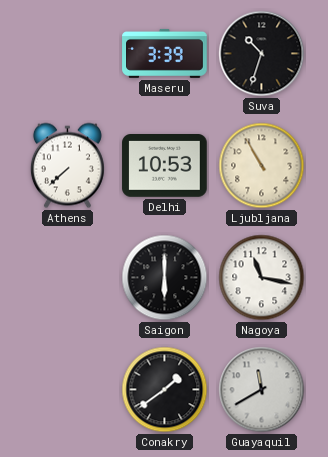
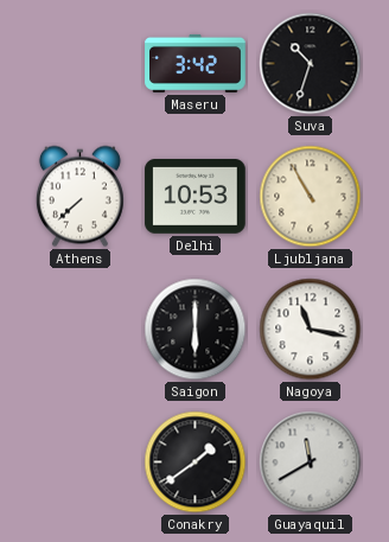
Maseru: 3:39 -> 3:42 (196, 63)
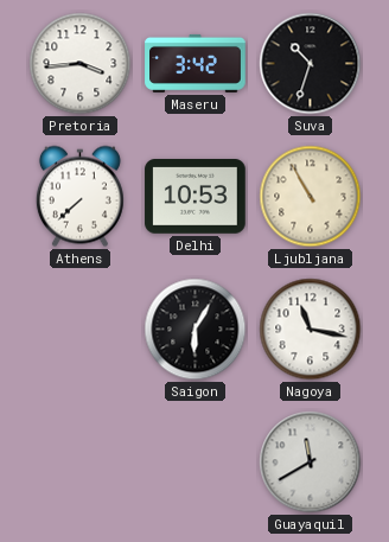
Pretoria: none -> 3:44 (81, 64)
Saigon: 6:00 -> 6:05 (196, 330)
Conakry: 1:39 -> none (196, 463)
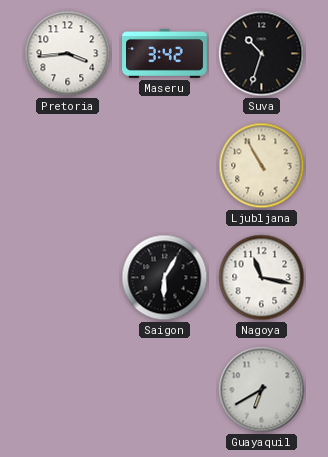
Athens: 7:38 -> none (79, 197)
Delhi: 10:53 -> none (196, 197)
Guayaquil: 11:40 -> 6:40 (262, 390)
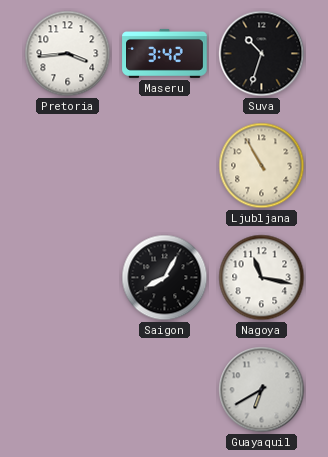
Saigon: 6:05 -> 8:05 (165, 278)
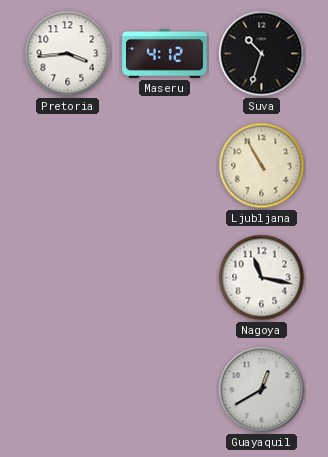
Maseru: 3:42 -> 4:12 (165, 53)
Saigon: 8:05 -> none (165, 278)
Guayaquil: 6:40 -> 12:40 (262, 390)
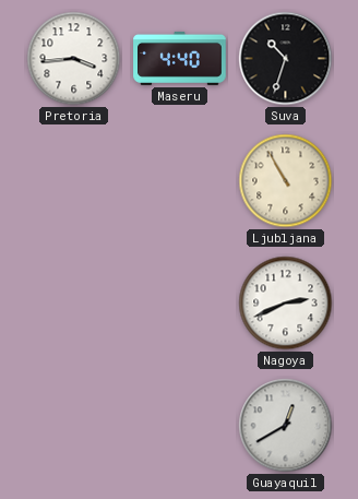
Maseru: 4:12 -> 4:40 (180, 58)
Nagoya: 11:17 -> 2:41 (286, 304)
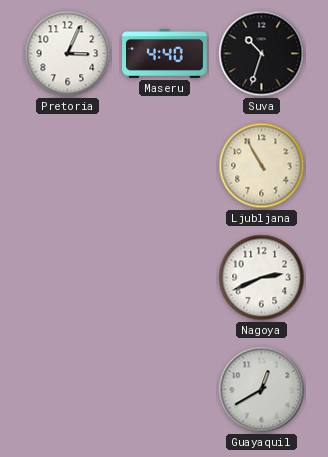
Pretoria: 3:44 -> 3:04 (68, 54)
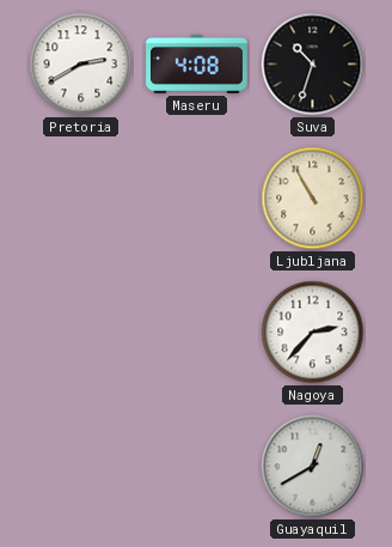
Pretoria: 3:04 -> 2:40 (81, 65)
Maseru: 4:40 -> 4:08 (197, 63)
Nagoya: 2:41 -> 2:37 (313, 333)
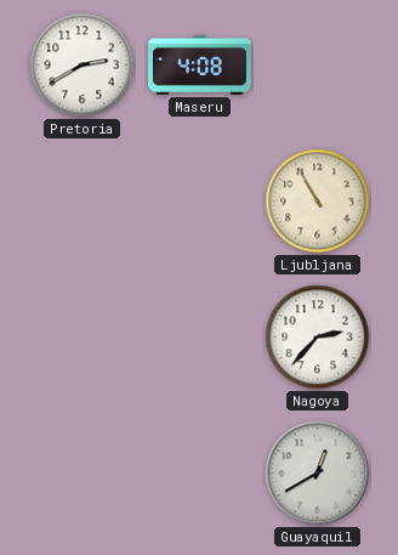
Suva: 10:33 -> none (313, 65)
